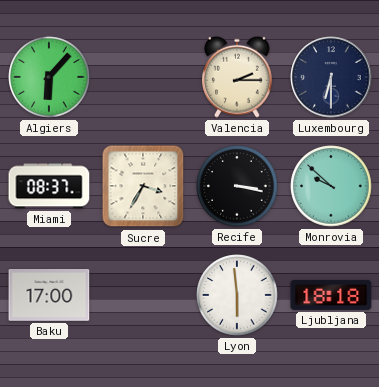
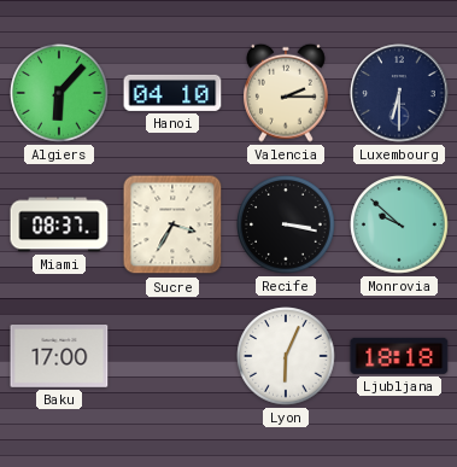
Hanoi: none -> 04:10 (172, 93)
Lyon: 5:59 -> 6:04 (286, 356)
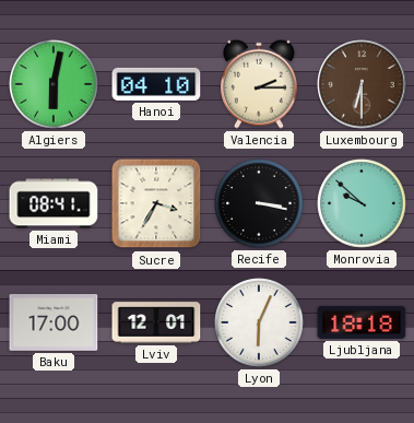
Algiers: 6:07 -> 6:02 (54, 84)
Luxembourg dial: navy -> brown (362, 84)
Miami: 08:37 -> 08:41 (54, 203)
Lviv: none -> 12:01 (156, 322)
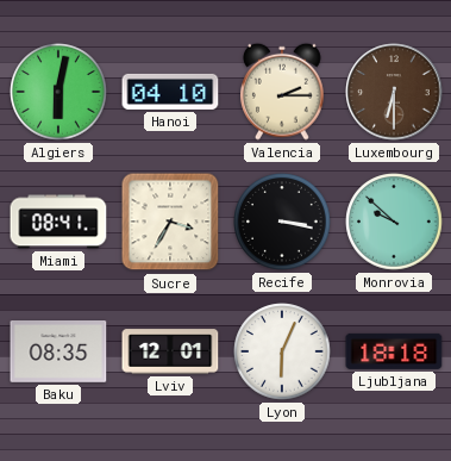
Baku: 17:00 -> 08:35 (58, 353)
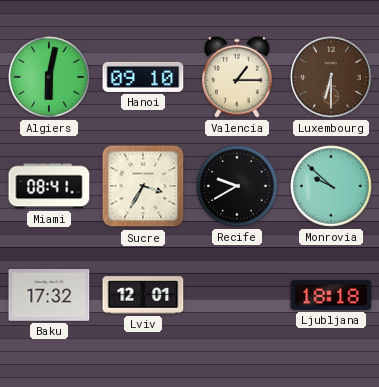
Hanoi: 04:10 -> 09:10 (143, 77)
Valencia: 2:15 -> 1:15 (238, 77)
Recife: 3:17 -> 9:40 (237, 186)
Baku: 08:35 -> 17:32 (49, 296)
Lyon: 6:04 -> none (282, 351)
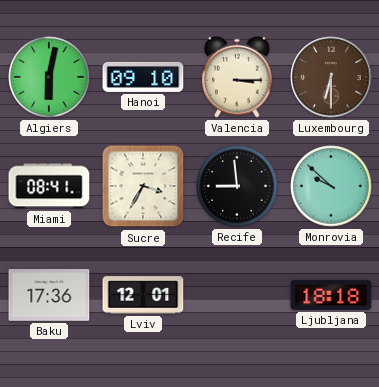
Valencia: 1:15 -> 3:15 (238, 77)
Recife: 9:40 -> 8:59 (237, 186)
Baku: 17:32 -> 17:36 (49, 296)
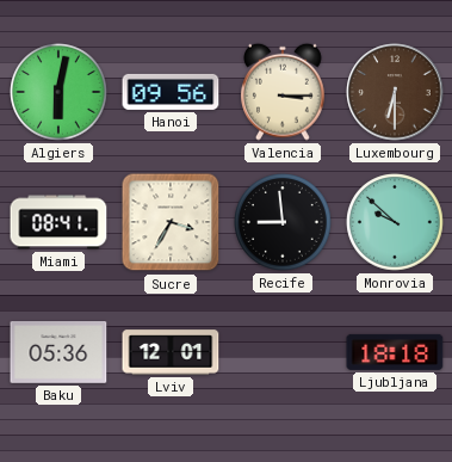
Hanoi: 09:10 -> 09:56 (171, 92)
Baku: 17:36 -> 05:36 (58, 353)
